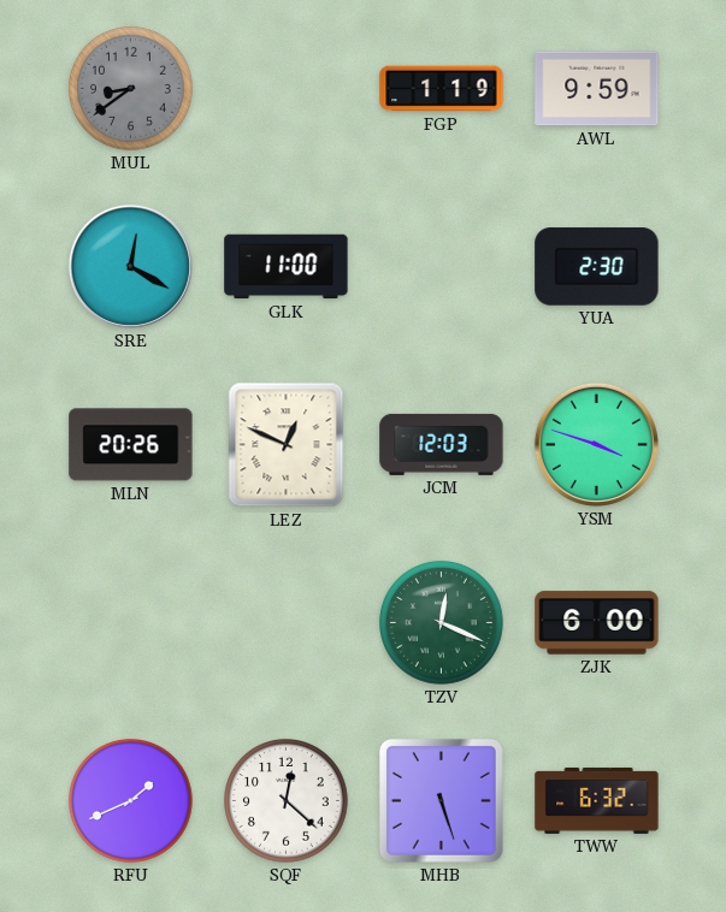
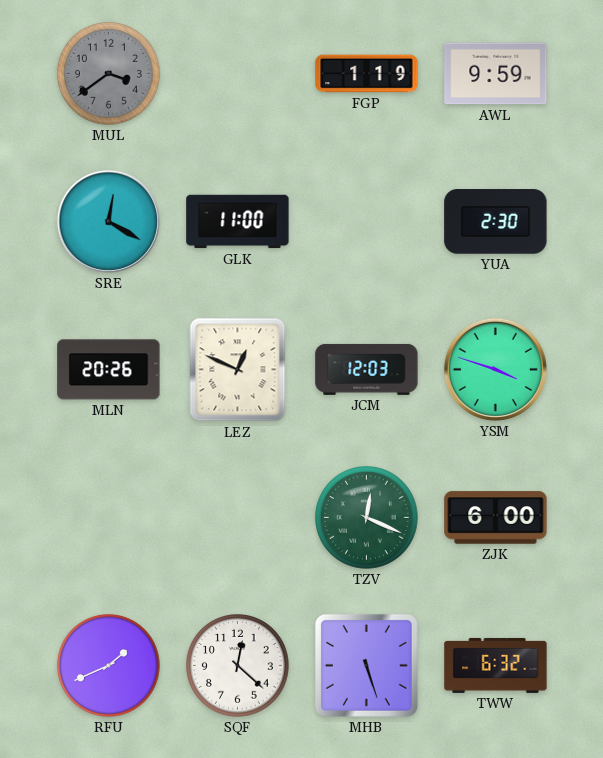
MUL: 8:39 -> 3:39 (109, 74)
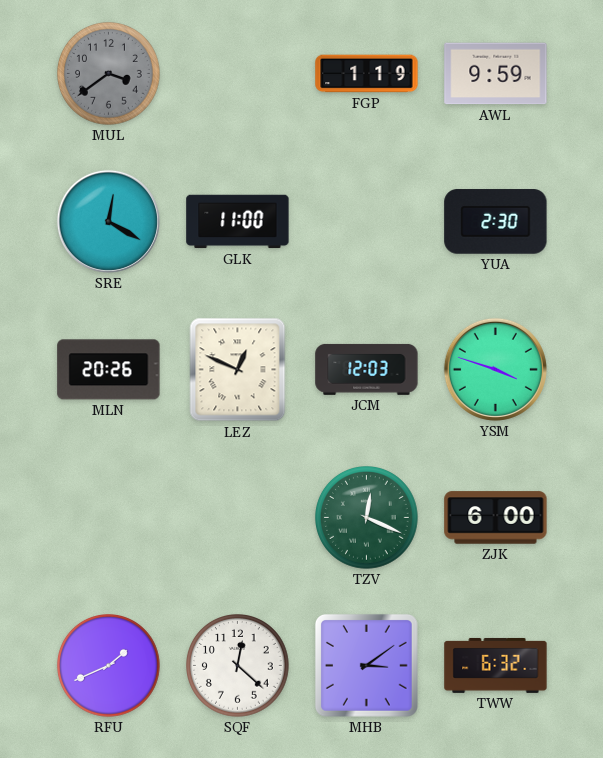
MHB: 5:27 -> 3:09 (366, 665)
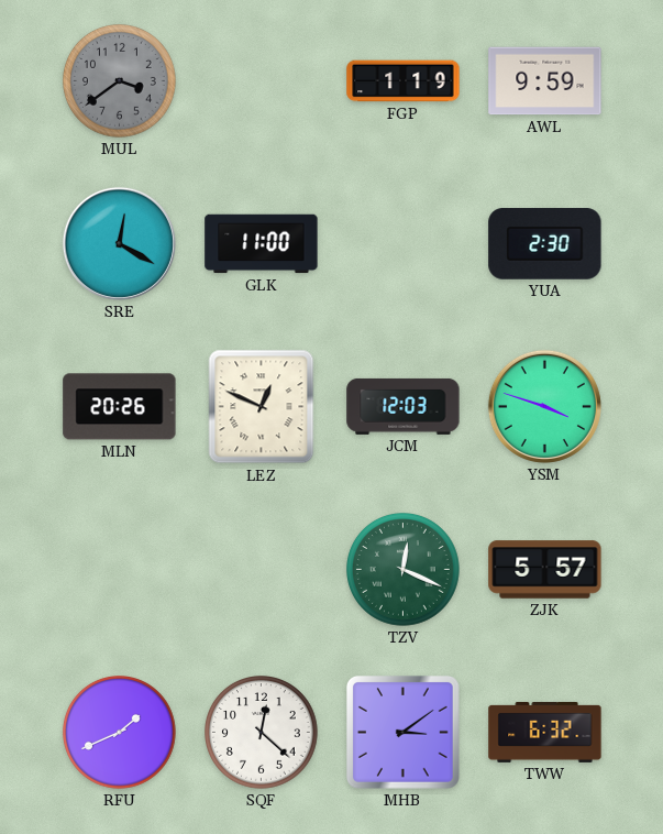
ZJK: 6:00 -> 5:57 (545, 570)
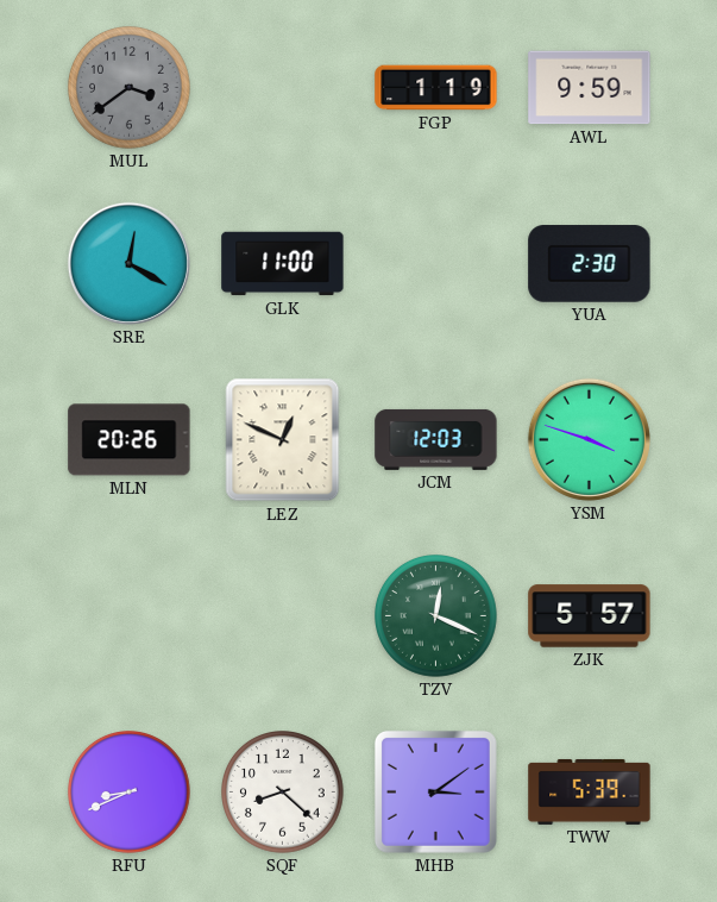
RFU: 1:41 -> 8:41 (130, 793)
SQF: 12:22 -> 8:22 (283, 793)
TWW: 6:32 -> 5:39 (590, 791)
